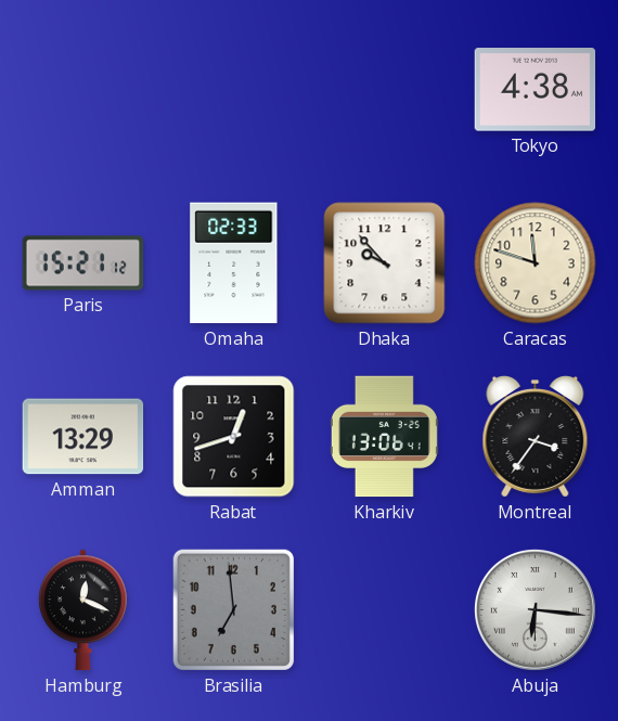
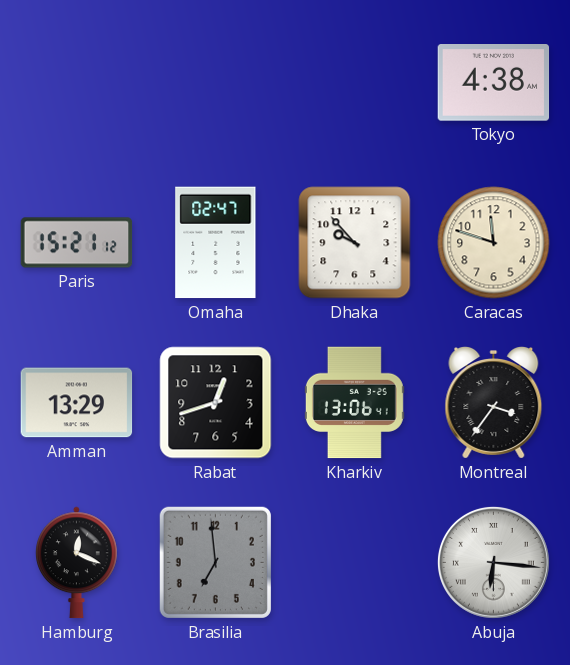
Omaha: 02:33 -> 02:47 (216, 243)
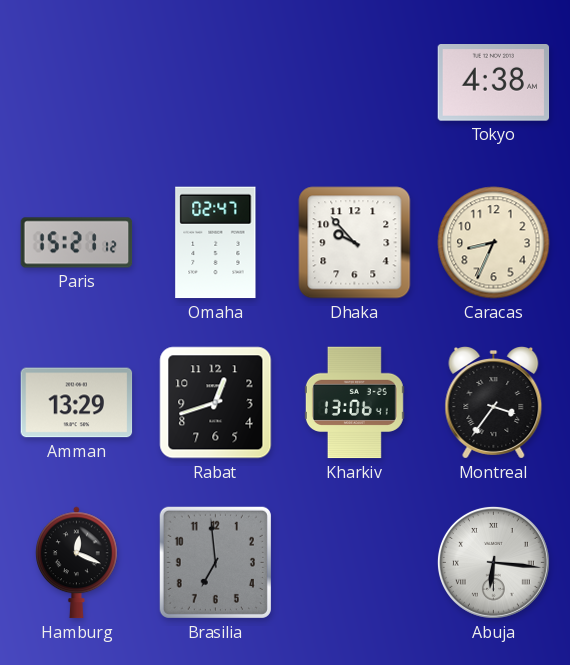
Caracas: 11:48 -> 8:34 (494, 243)
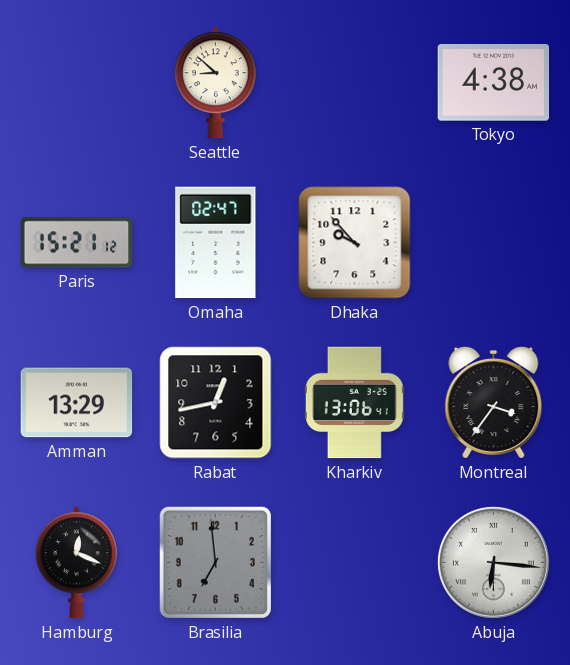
Seattle: none -> 8:52 (216, 83)
Caracas: 8:34 -> none (494, 243)
Rabat: 12:42 -> 12:43 (216, 403)
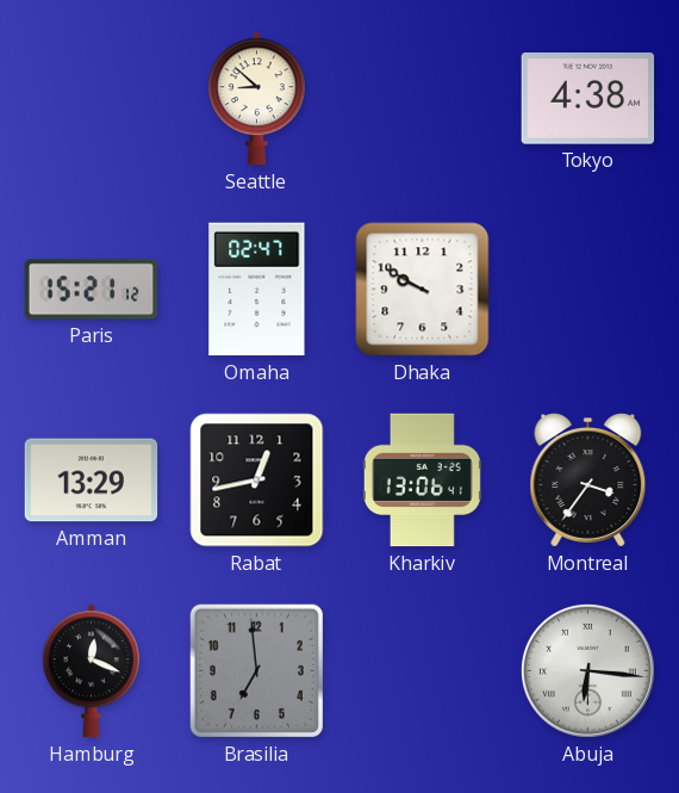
Dhaka: 9:53 -> 9:50 (423, 290)
